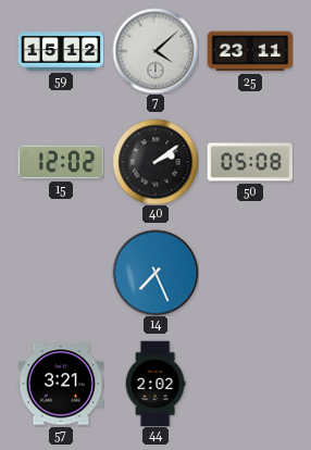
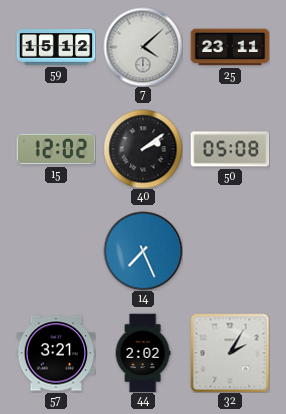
32: none -> 2:05 (230, 353)
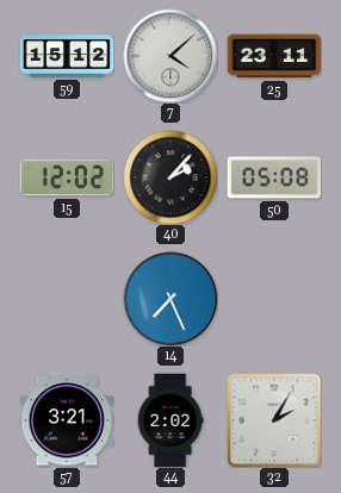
40: 2:09 -> 2:07 (170, 177)
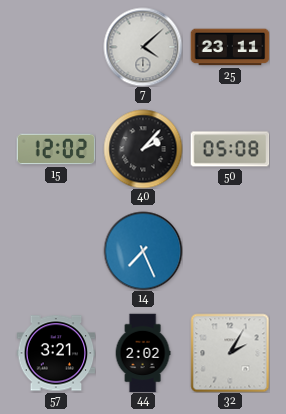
59: 15:12 -> none (67, 56)
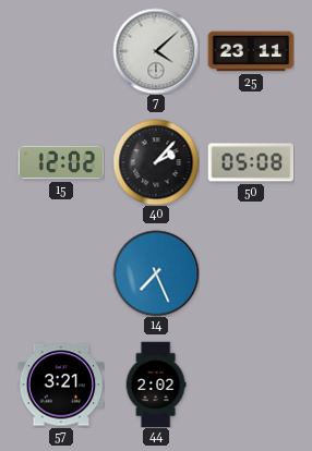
32: 2:05 -> none (230, 353)
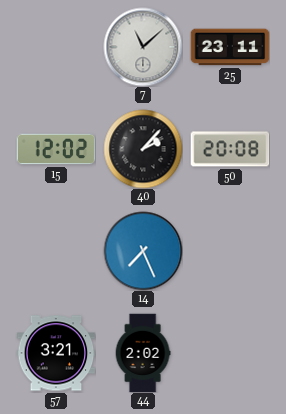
7: 4:08 -> 11:08 (143, 47)
50: 05:08 -> 20:08 (230, 149)
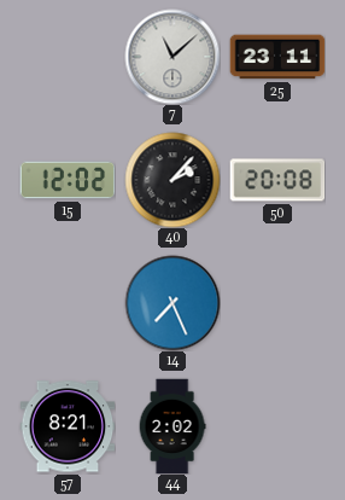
57: 3:21 -> 8:21 (68, 426)
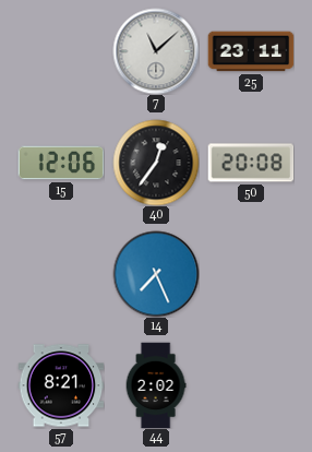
15: 12:02 -> 12:06 (61, 163)
40: 2:07 -> 12:36 (156, 163)
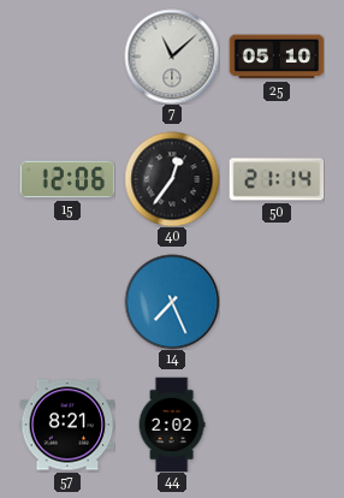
25: 23:11 -> 05:10 (277, 57)
50: 20:08 -> 21:14 (277, 179)
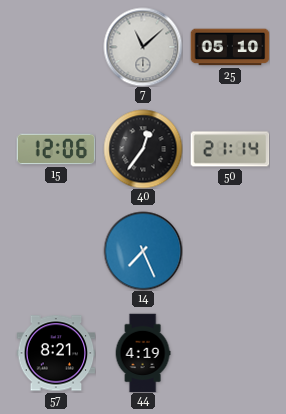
44: 2:02 -> 4:19 (143, 353)
